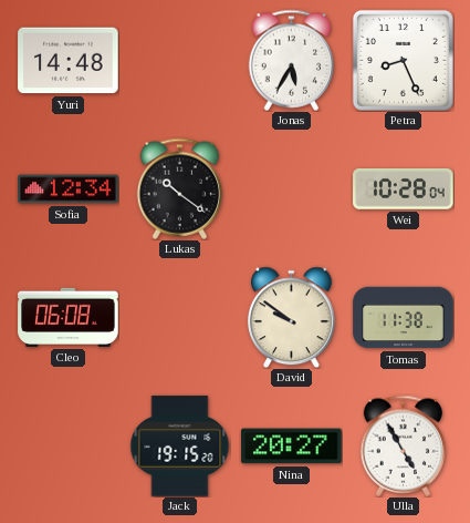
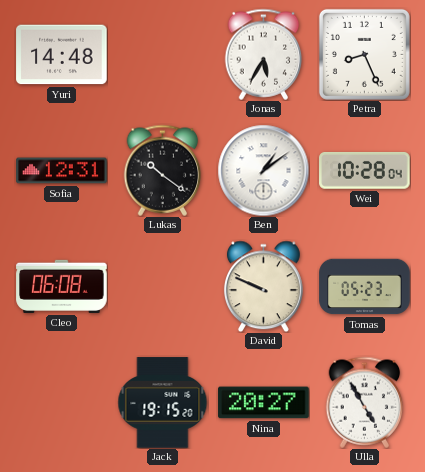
Sofia: 12:34 -> 12:31 (62, 171)
Ben: none -> 1:09 (263, 170)
David: 9:51 -> 9:49 (263, 286)
Tomas: 11:38 -> 05:23 (365, 287)
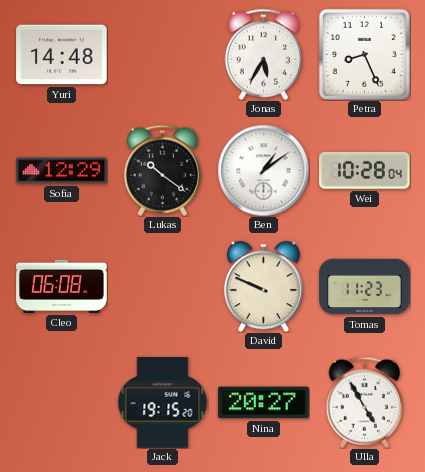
Sofia: 12:31 -> 12:29 (62, 171)
Tomas: 05:23 -> 11:23 (365, 287)
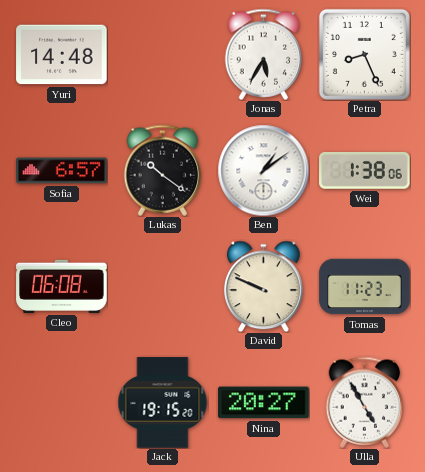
Sofia: 12:29 -> 6:57 (62, 171)
Wei: 10:28 -> 1:38 (365, 171)
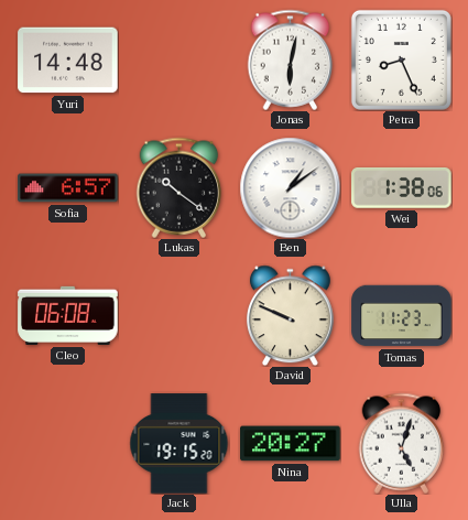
Jonas: 5:35 -> 6:02 (291, 59)
Ulla: 4:55 -> 5:03 (402, 443)
